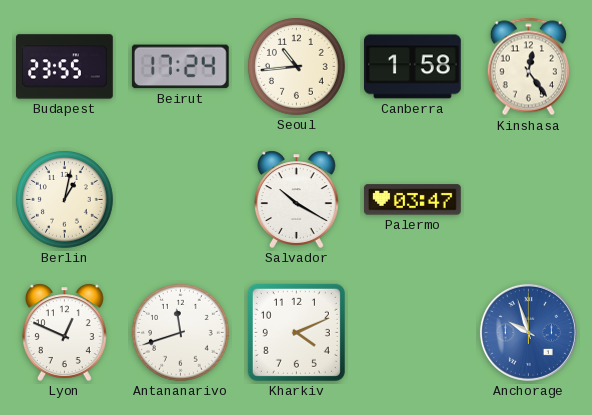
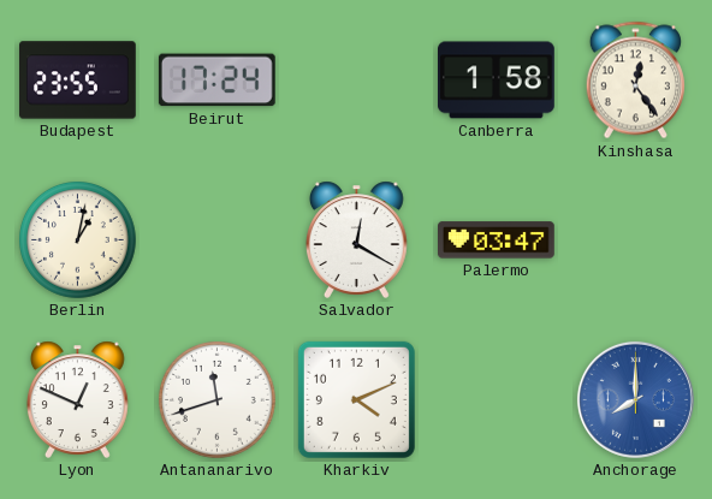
Seoul: 10:44 -> none (297, 67)
Salvador: 10:20 -> 12:20 (356, 239)
Anchorage: 9:57 -> 8:00 (635, 399)
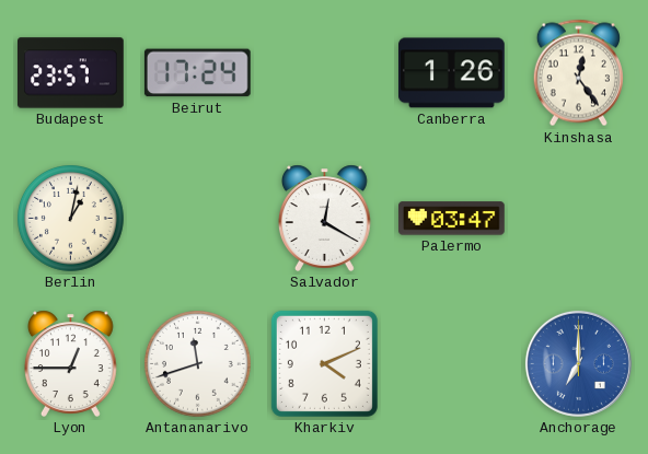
Budapest: 23:55 -> 23:57 (71, 73)
Canberra: 1:58 -> 1:26 (452, 73)
Lyon: 12:49 -> 12:45 (70, 363)
Anchorage: 8:00 -> 7:00 (578, 363)
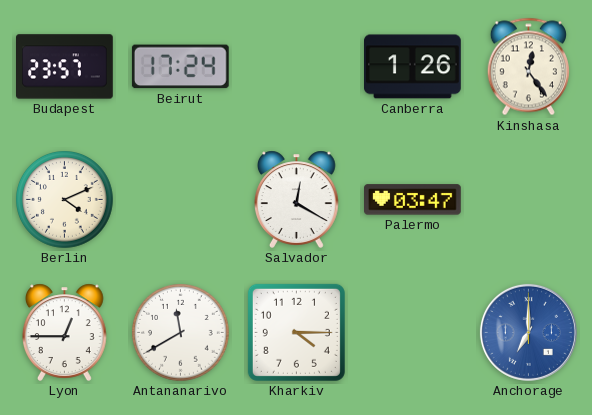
Berlin: 1:02 -> 4:11 (65, 200)
Antananarivo: 11:42 -> 11:40 (181, 333)
Kharkiv: 4:11 -> 4:15 (296, 332)
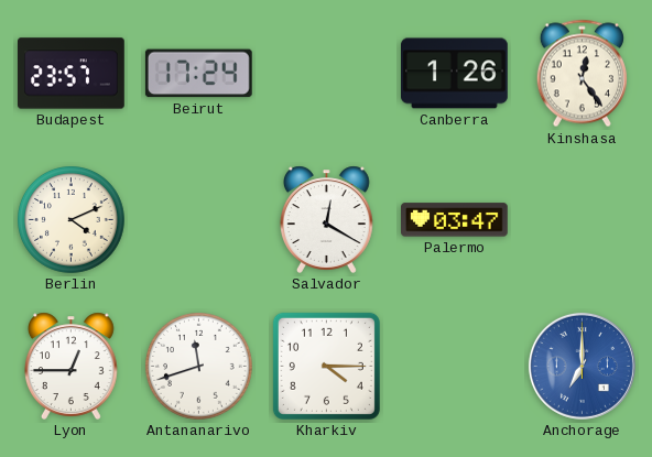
Antananarivo: 11:40 -> 11:42 (199, 367)
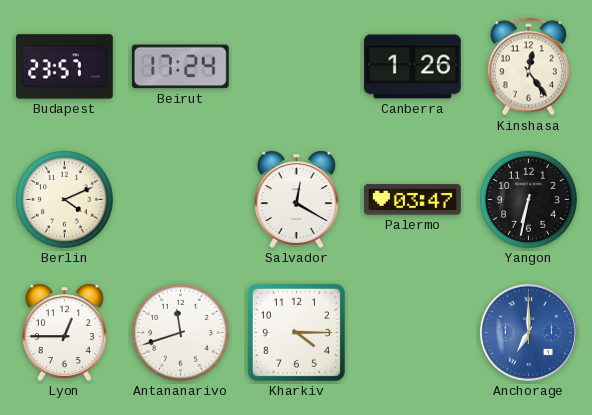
Yangon: none -> 6:32 (529, 200)
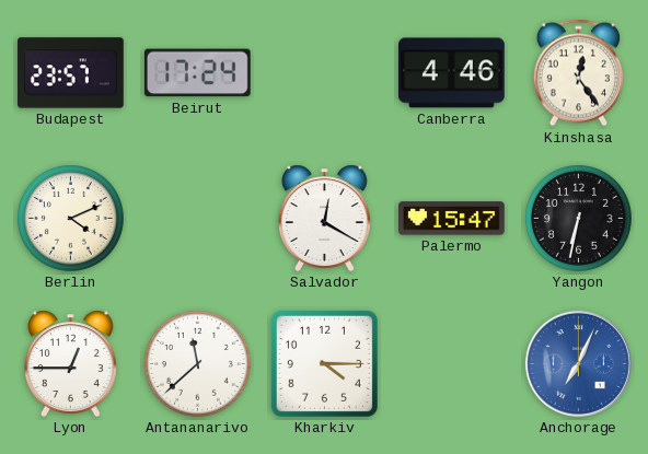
Canberra: 1:26 -> 4:46 (452, 73)
Palermo: 03:47 -> 15:47 (452, 219)
Antananarivo: 11:42 -> 11:38 (198, 364)
Anchorage: 7:00 -> 7:04 (578, 363)
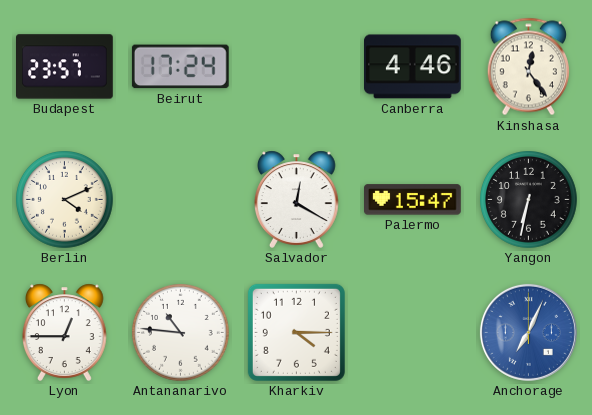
Antananarivo: 11:38 -> 10:46 (181, 333)
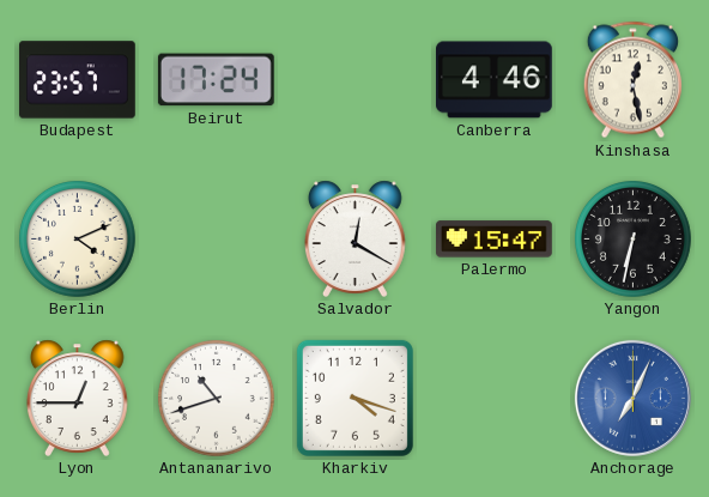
Kinshasa: 12:24 -> 12:28 (632, 80)
Antananarivo: 10:46 -> 10:42 (217, 399)
Kharkiv: 4:15 -> 4:18 (354, 398)
